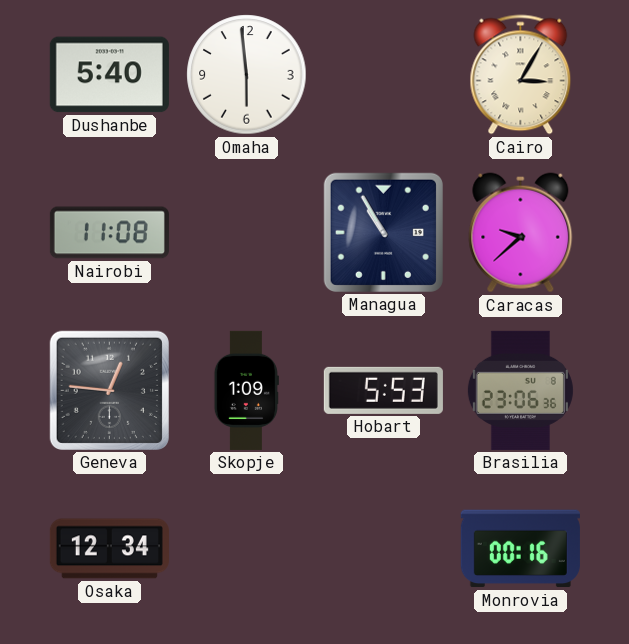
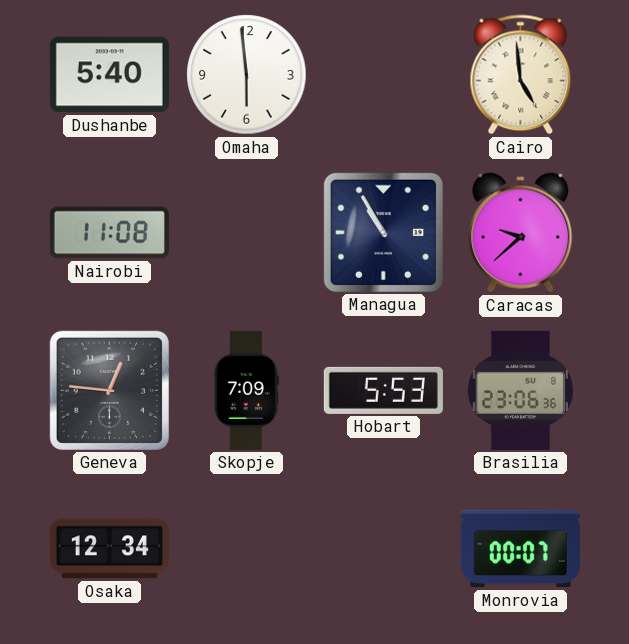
Cairo: 3:05 -> 4:59 (521, 75)
Skopje: 1:09 -> 7:09 (246, 390)
Monrovia: 00:16 -> 00:07 (520, 549)
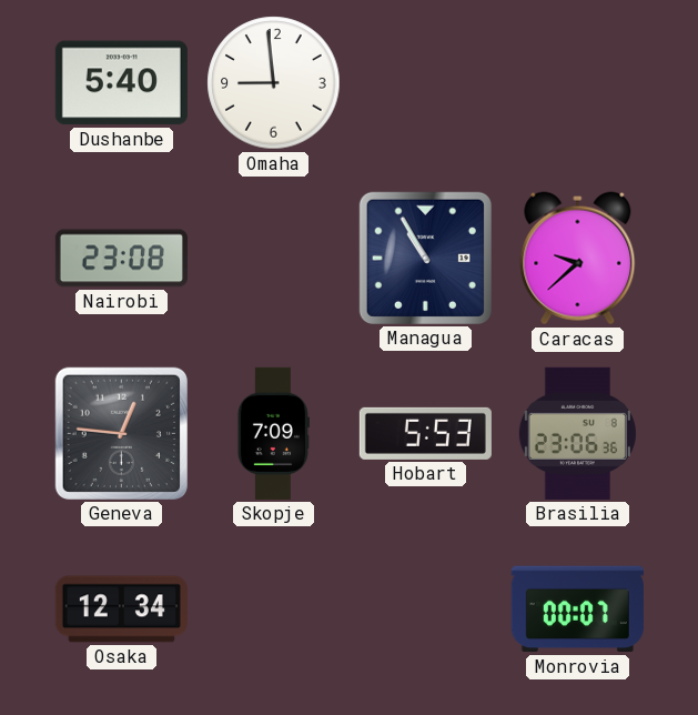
Omaha: 5:59 -> 8:59 (274, 83)
Cairo: 4:59 -> none (521, 75)
Nairobi: 11:08 -> 23:08 (121, 259)
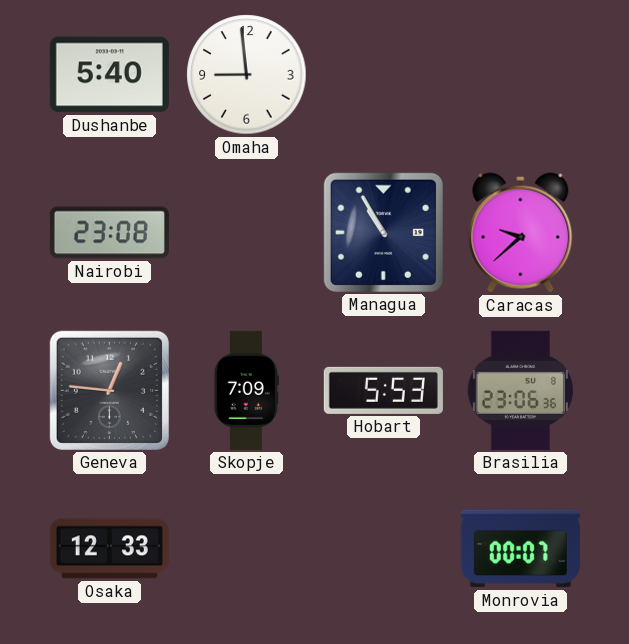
Osaka: 12:34 -> 12:33 (109, 549)
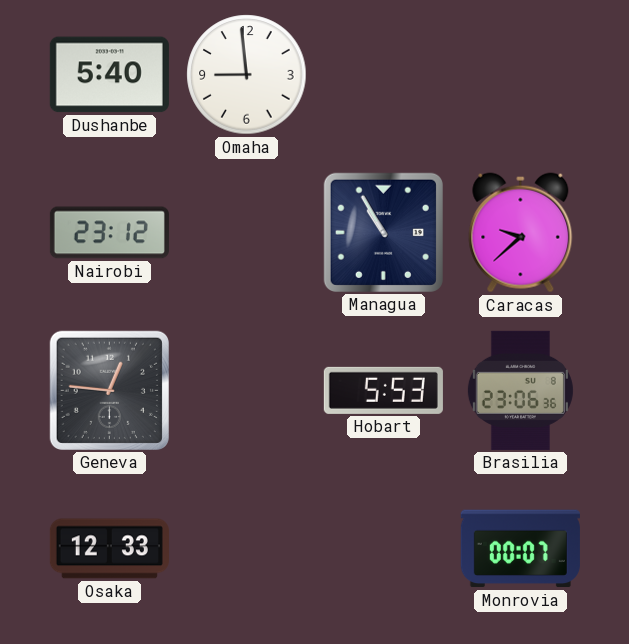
Nairobi: 23:08 -> 23:12 (109, 233)
Skopje: 7:09 -> none (246, 390)
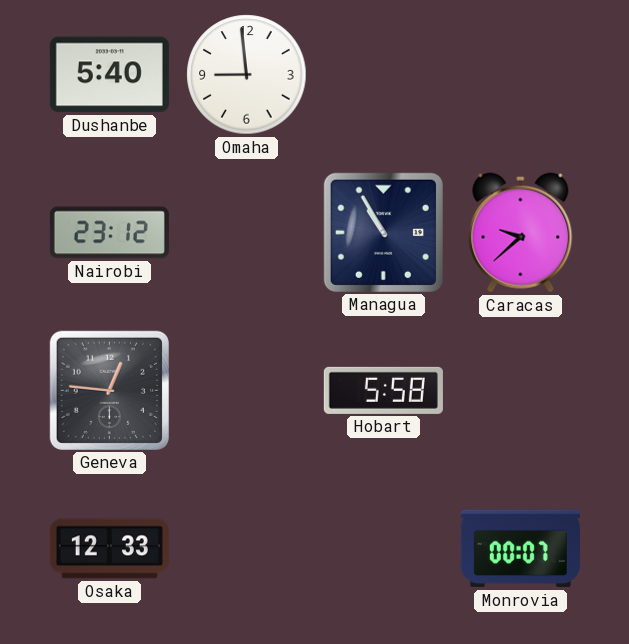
Hobart: 5:53 -> 5:58 (383, 390)
Brasilia: 23:06 -> none (520, 390)
